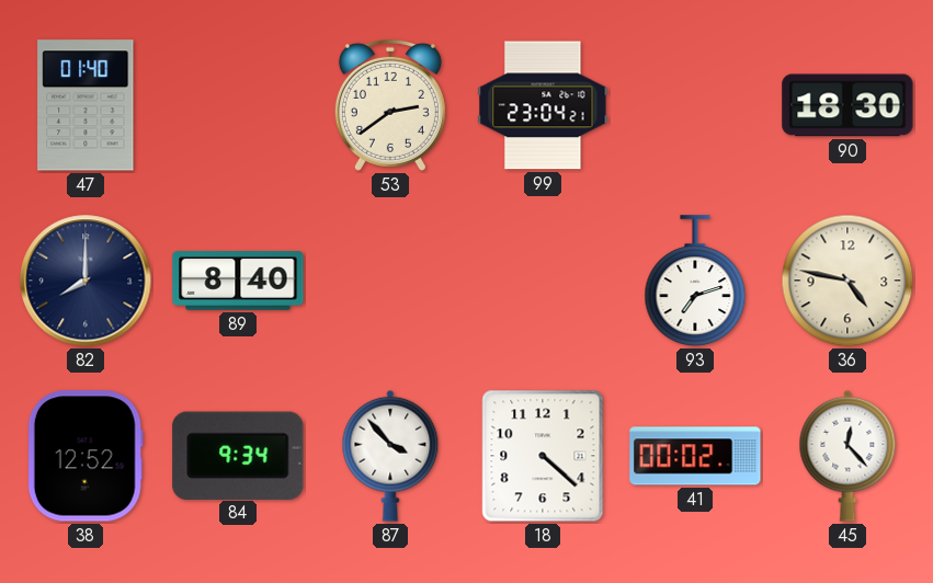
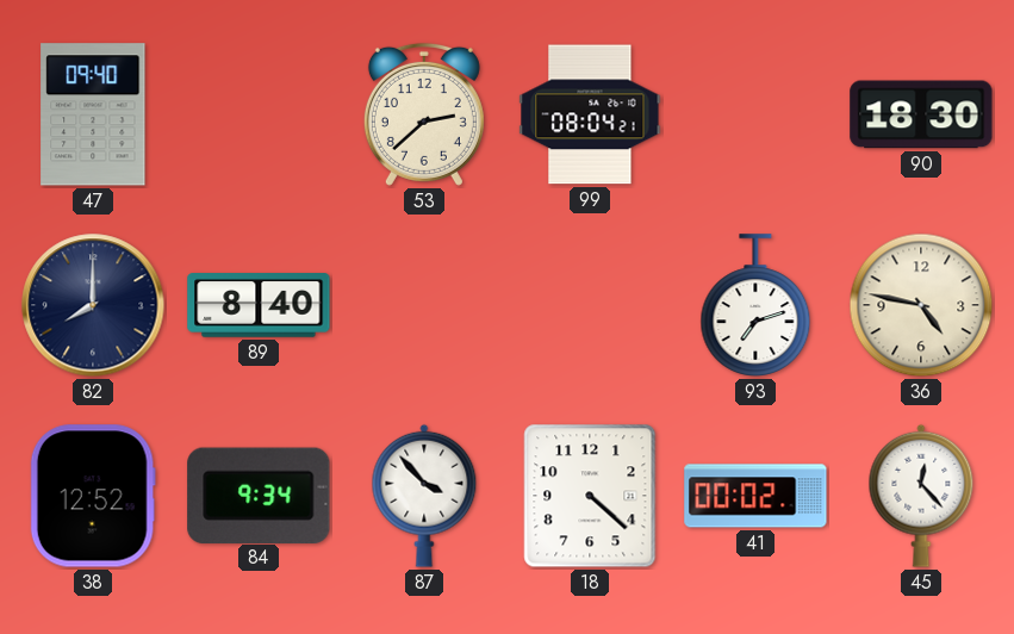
47: 01:40 -> 09:40 (93, 114)
53: 2:39 -> 2:38 (424, 114)
99: 23:04 -> 08:04 (590, 114)
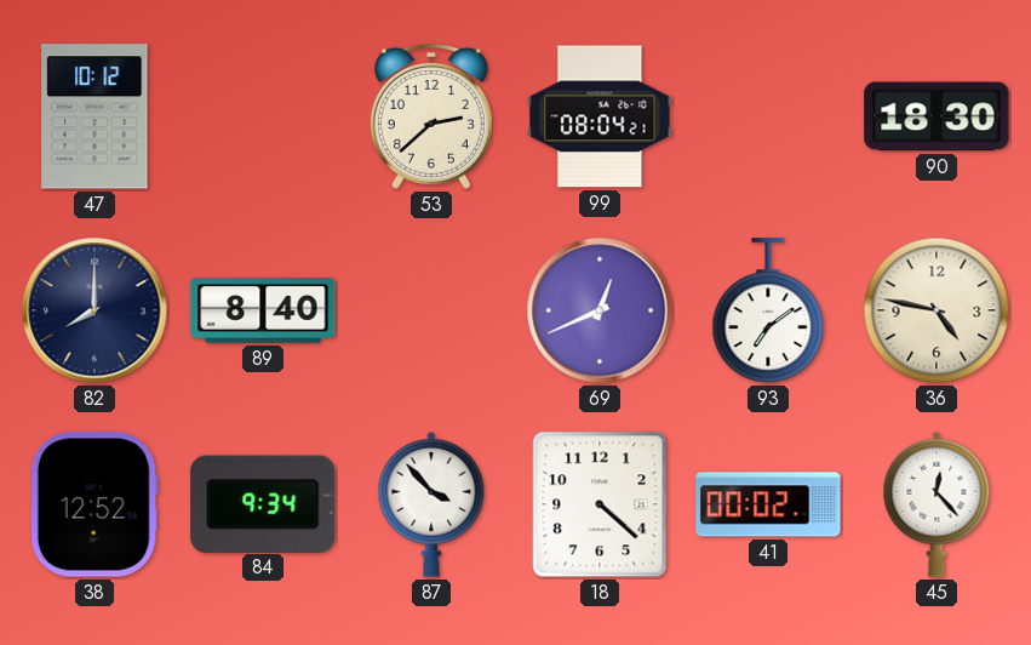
47: 09:40 -> 10:12 (94, 116)
69: none -> 12:41 (600, 310)
93: 7:12 -> 7:09 (768, 310)
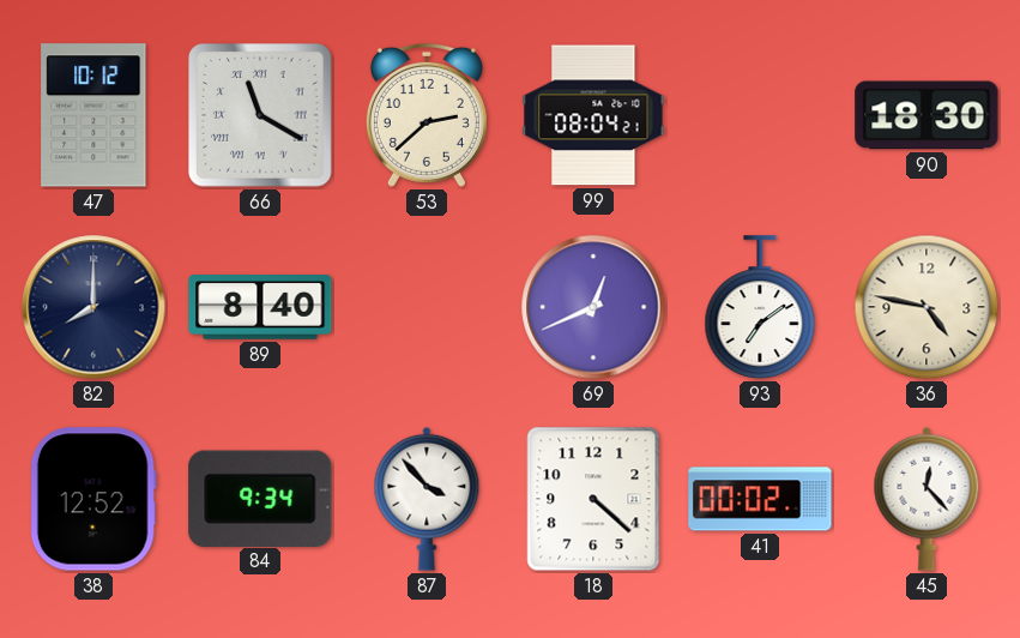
66: none -> 11:20 (261, 116)
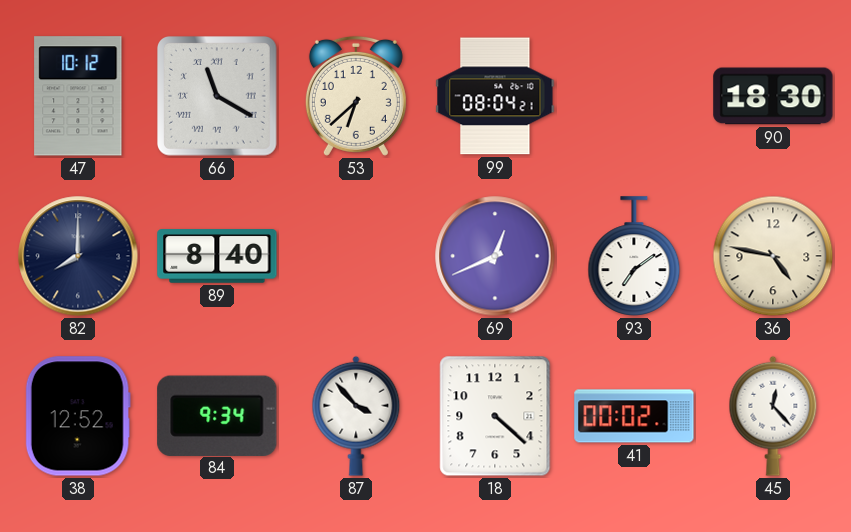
53: 2:38 -> 6:38 (356, 96)
